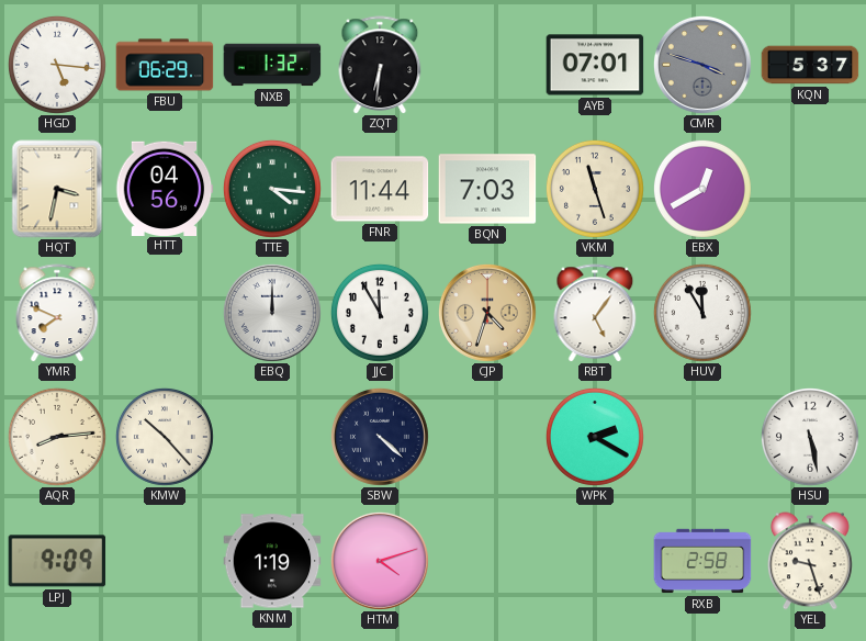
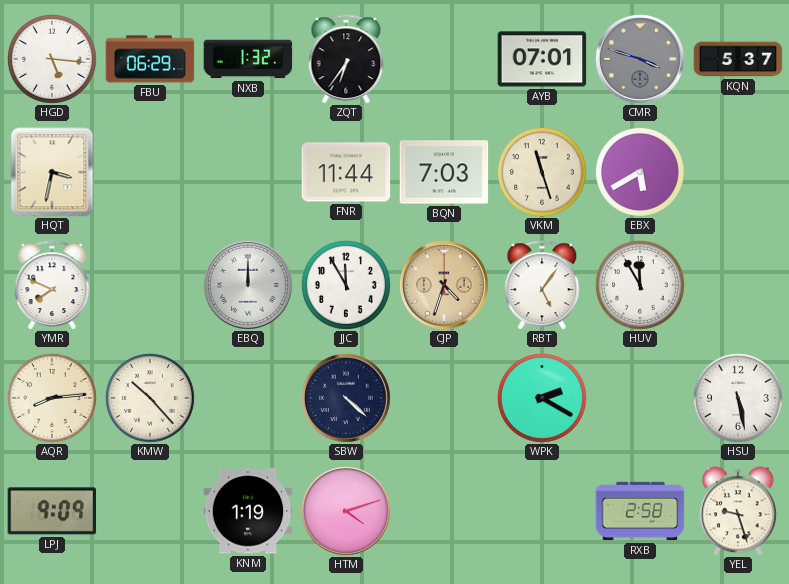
ZQT: 6:31 -> 6:36 (346, 59)
HTT: 04:56 -> none (165, 188)
TTE: 4:16 -> none (272, 189)
EBX: 12:40 -> 5:40 (640, 172)
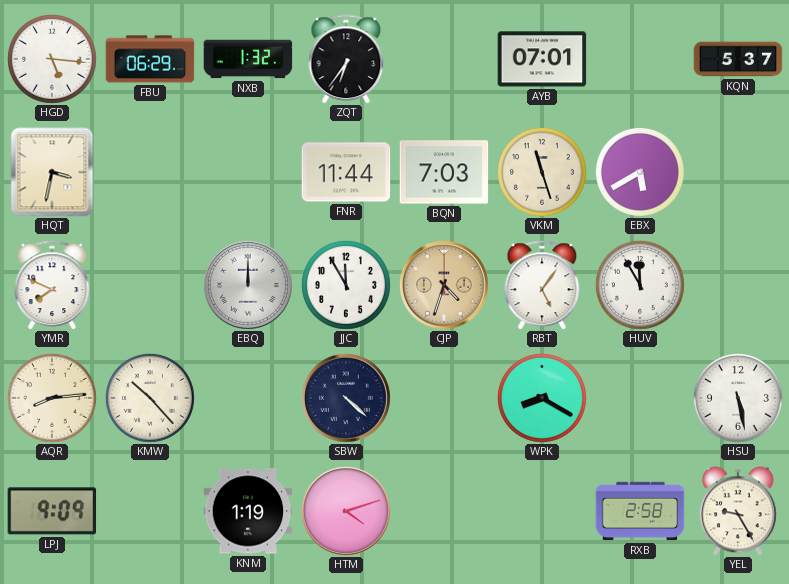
CMR: 3:48 -> none (640, 59)
WPK: 2:20 -> 8:20 (542, 398)
YEL: 9:27 -> 9:25 (738, 511)
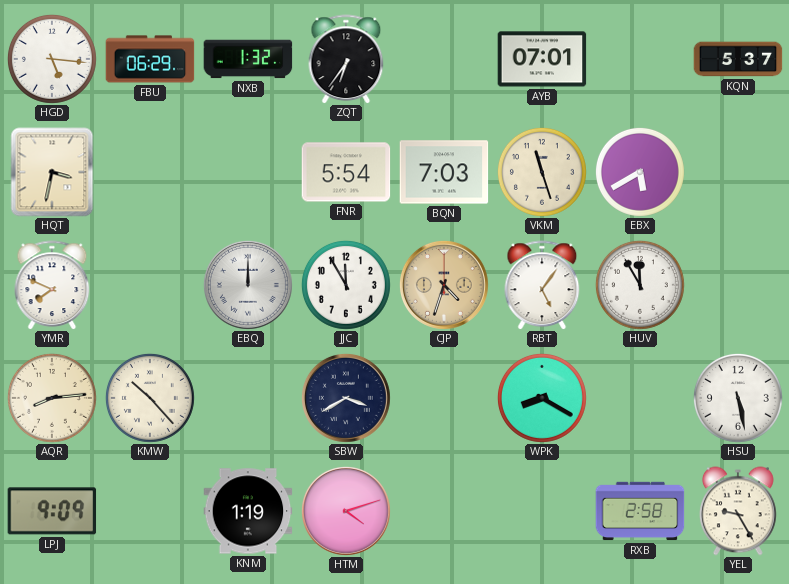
FNR: 11:44 -> 5:54 (346, 172)
SBW: 4:22 -> 3:40 (346, 398)
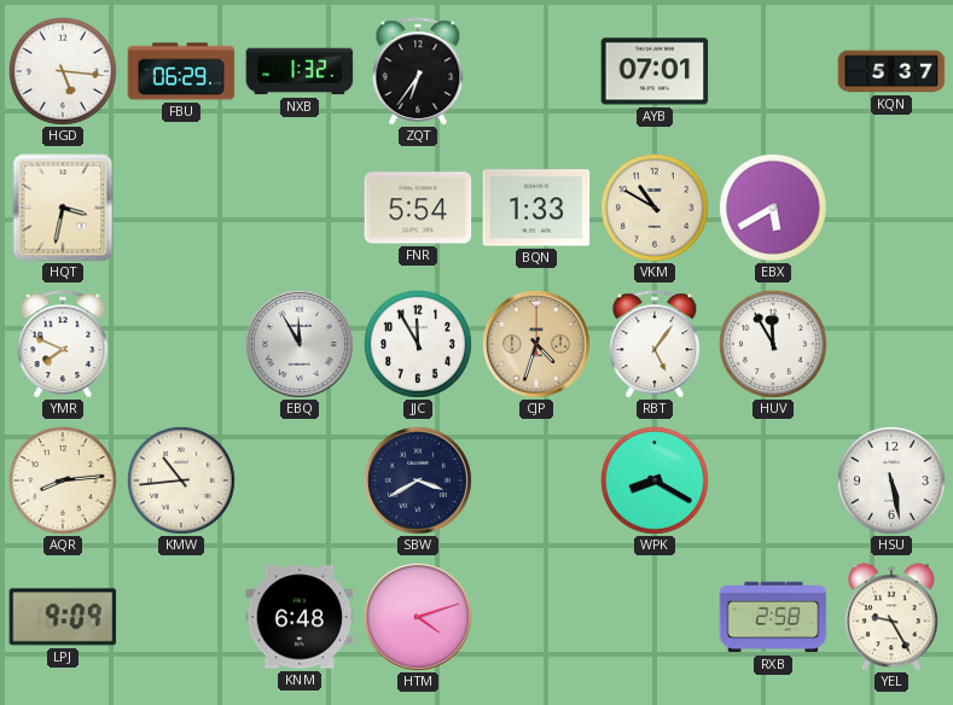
BQN: 7:03 -> 1:33 (536, 208)
VKM: 11:27 -> 10:50 (655, 208)
EBQ: 12:00 -> 11:55 (300, 344)
KMW: 10:23 -> 10:44 (181, 480)
KNM: 1:19 -> 6:48 (300, 617)
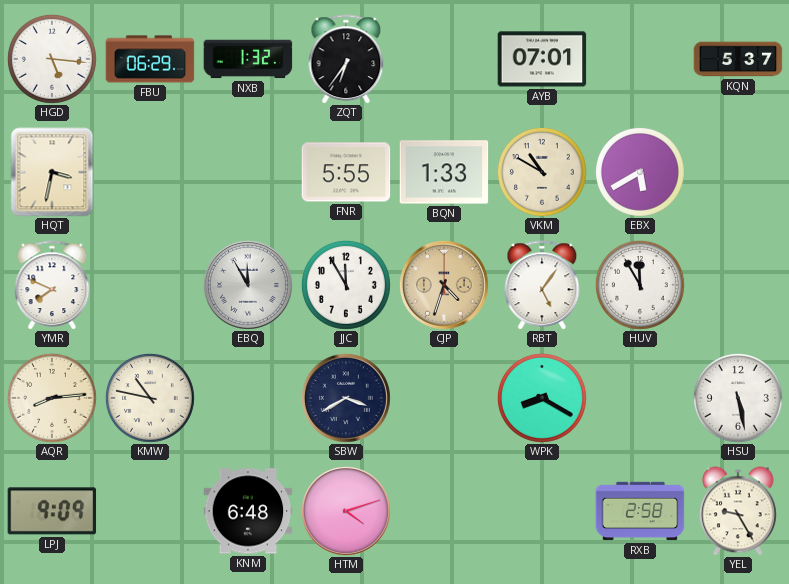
FNR: 5:54 -> 5:55 (346, 172)
KMW: 10:44 -> 10:47 (150, 398)
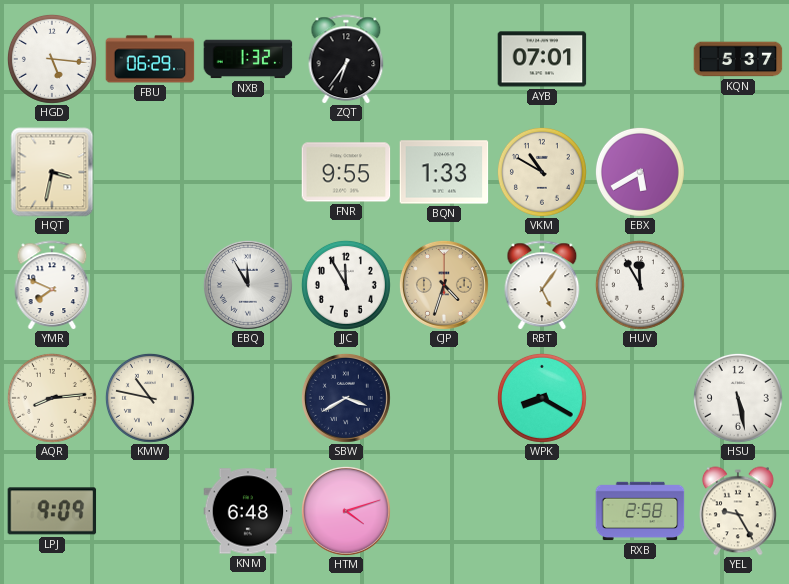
FNR: 5:55 -> 9:55 (346, 172)
